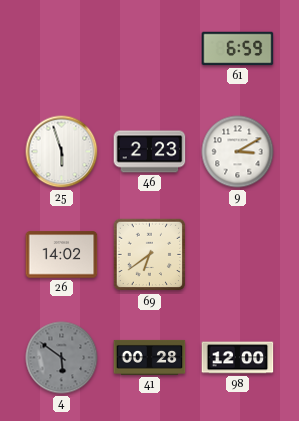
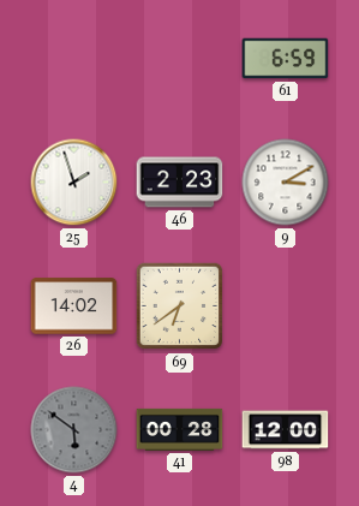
25: 5:57 -> 1:57 (74, 183)
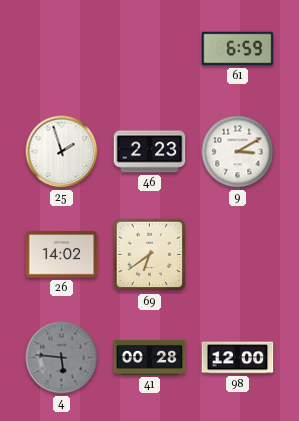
4: 5:51 -> 5:46 (62, 358)
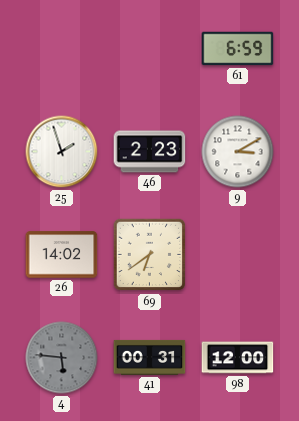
41: 00:28 -> 00:31 (150, 357)
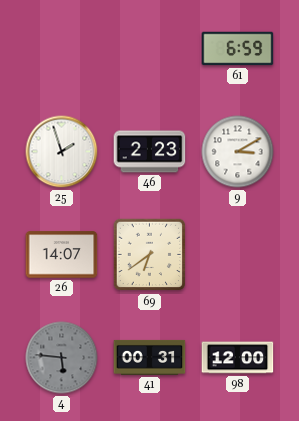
26: 14:02 -> 14:07 (62, 255)
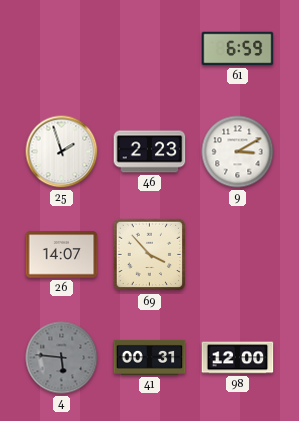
69: 6:39 -> 3:53 (150, 255)
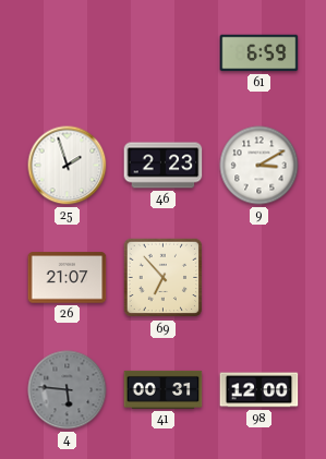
26: 14:07 -> 21:07 (68, 278)
69: 3:53 -> 6:53 (164, 278)
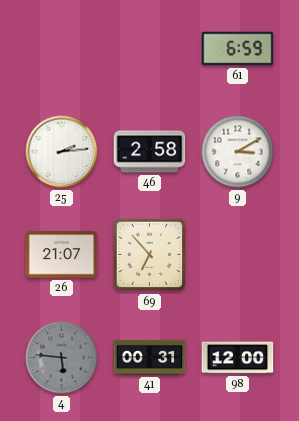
25: 1:57 -> 2:14 (62, 152)
46: 2:23 -> 2:58 (150, 152)
